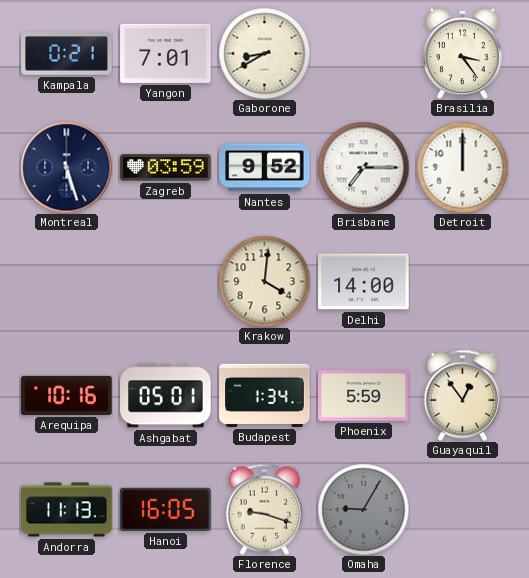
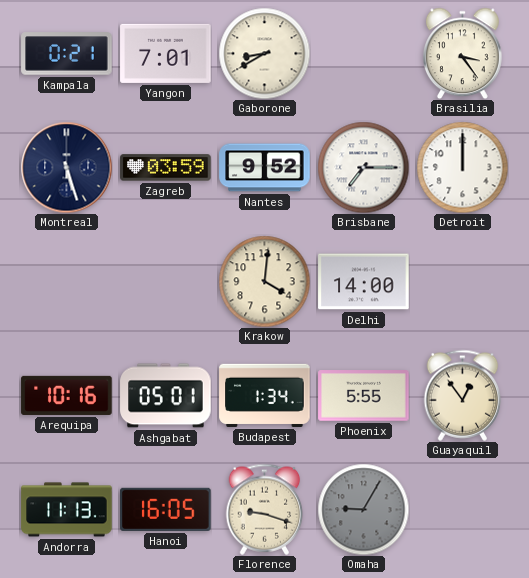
Phoenix: 5:59 -> 5:55 (364, 396)
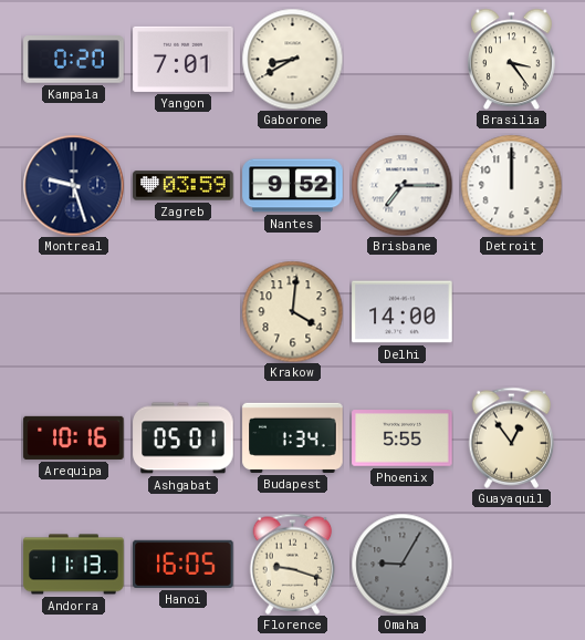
Kampala: 0:21 -> 0:20 (74, 60)
Montreal: 5:27 -> 9:27 (73, 185)
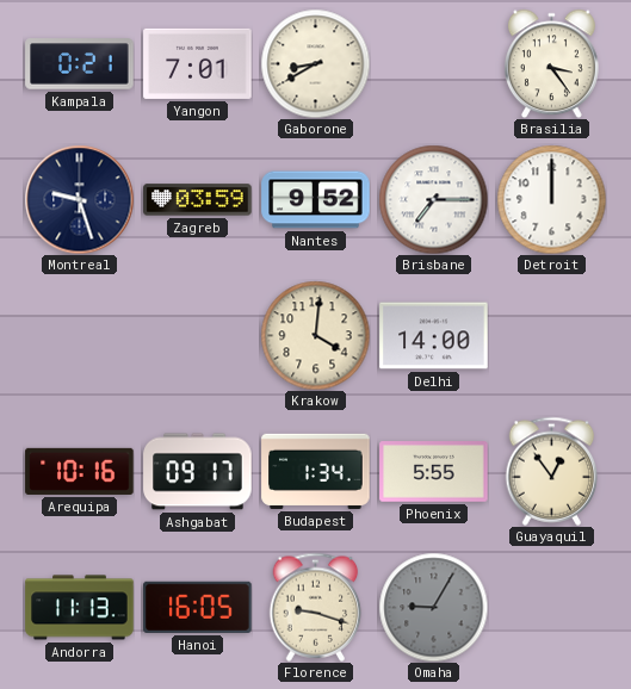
Kampala: 0:20 -> 0:21 (80, 64)
Ashgabat: 05:01 -> 09:17 (198, 472)
